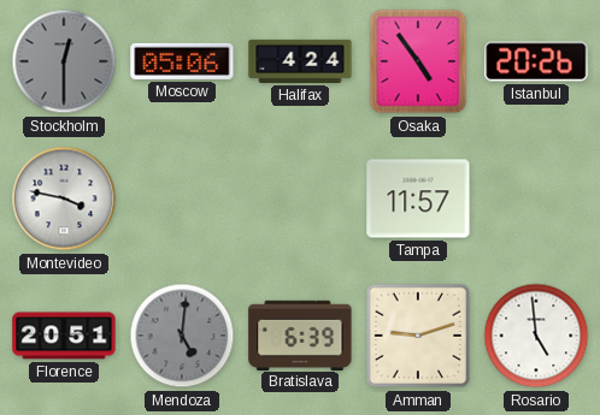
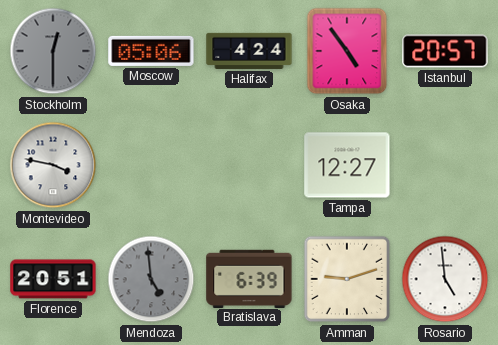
Istanbul: 20:26 -> 20:57 (445, 51)
Tampa: 11:57 -> 12:27 (347, 165)
Mendoza: 5:01 -> 4:59 (151, 279)
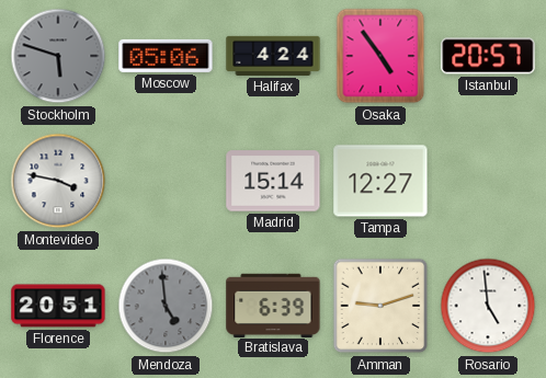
Stockholm: 12:30 -> 5:48 (58, 56)
Madrid: none -> 15:14 (273, 181)
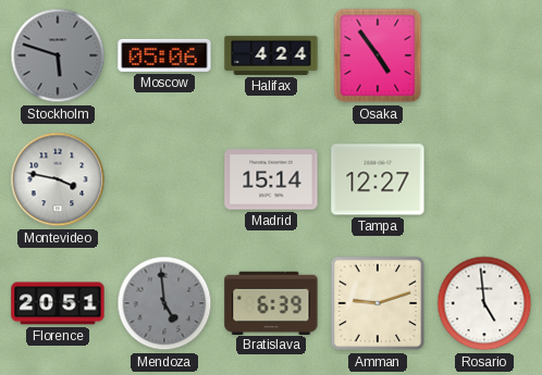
Istanbul: 20:57 -> none (488, 56)
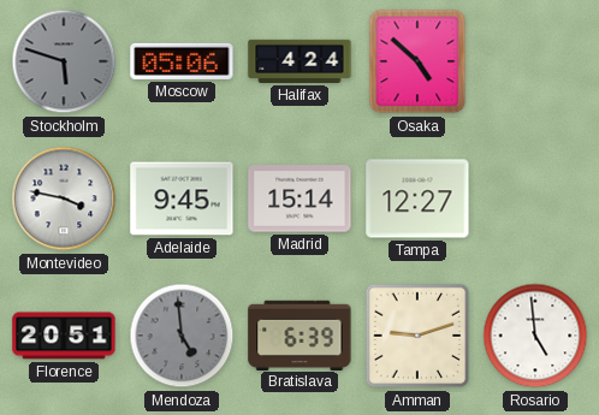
Osaka: 4:54 -> 4:52 (417, 61)
Adelaide: none -> 9:45 (182, 198)
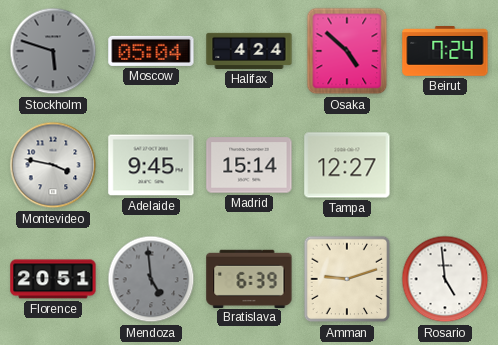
Moscow: 05:06 -> 05:04 (151, 51)
Beirut: none -> 7:24 (445, 52)
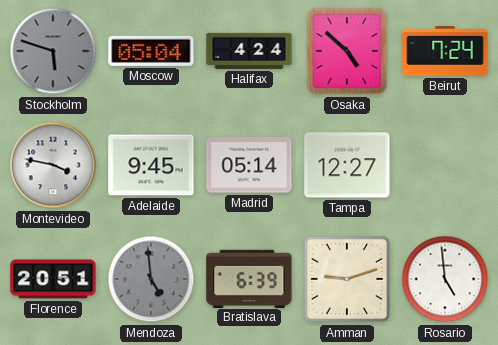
Madrid: 15:14 -> 05:14 (249, 165)
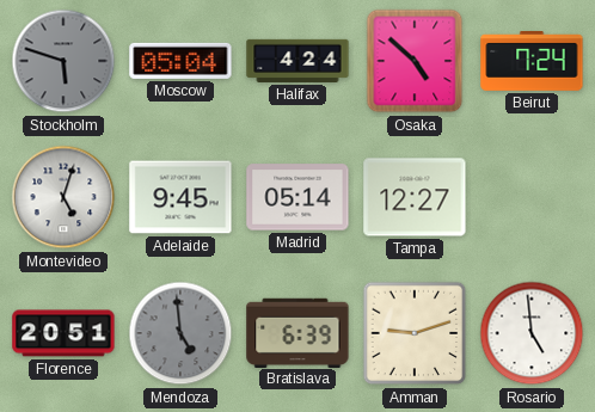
Montevideo: 3:47 -> 5:03 (63, 197)
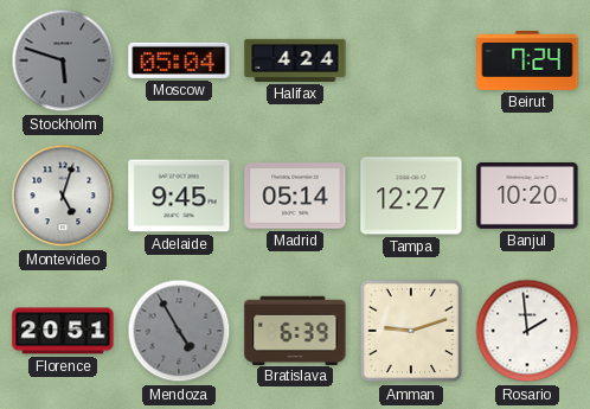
Osaka: 4:52 -> none (415, 61)
Banjul: none -> 10:20 (527, 197)
Mendoza: 4:59 -> 4:55 (179, 331)
Rosario: 4:59 -> 1:59 (527, 331)
